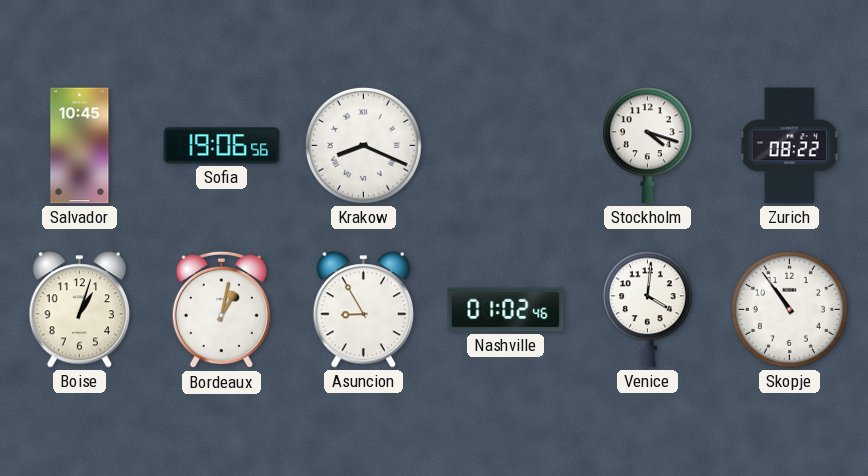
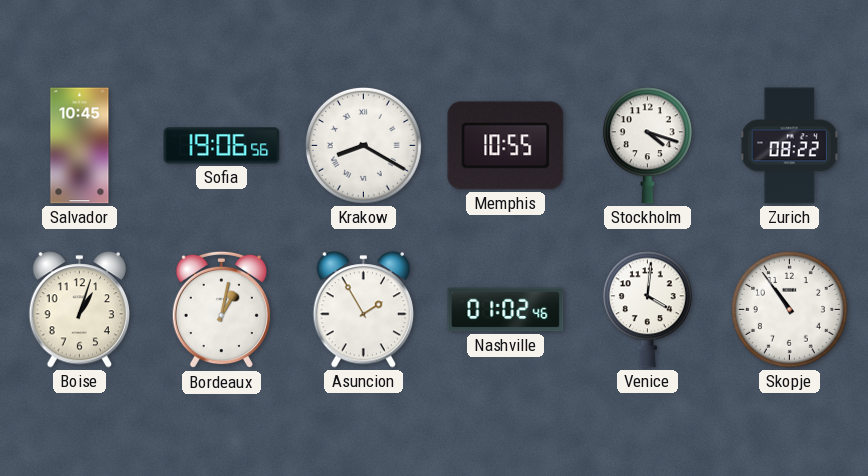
Krakow: 8:19 -> 8:20 (363, 145)
Memphis: none -> 10:55 (506, 146)
Asuncion: 8:55 -> 1:55 (363, 310)
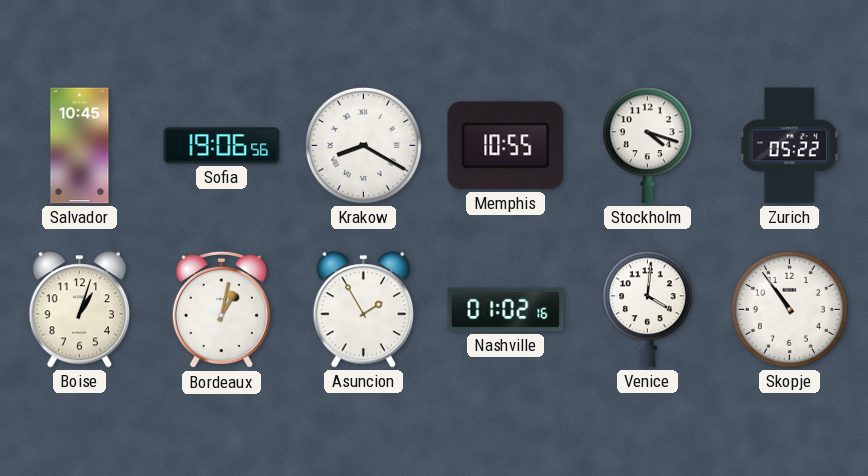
Zurich: 08:22 -> 05:22 (790, 146)
Nashville: 01:02:46 -> 01:02:16 (506, 310)
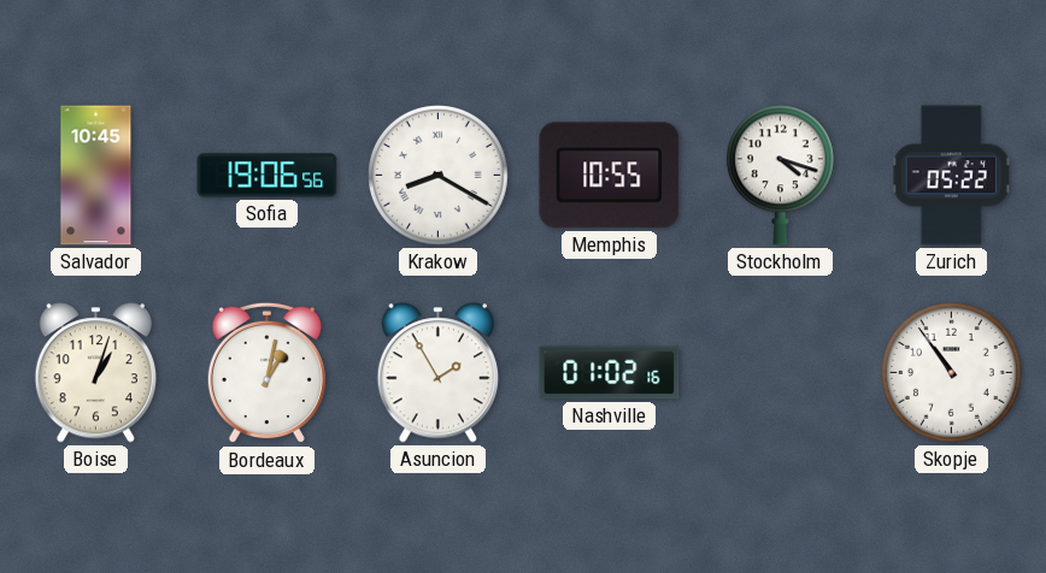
Venice: 4:01 -> none (647, 310)
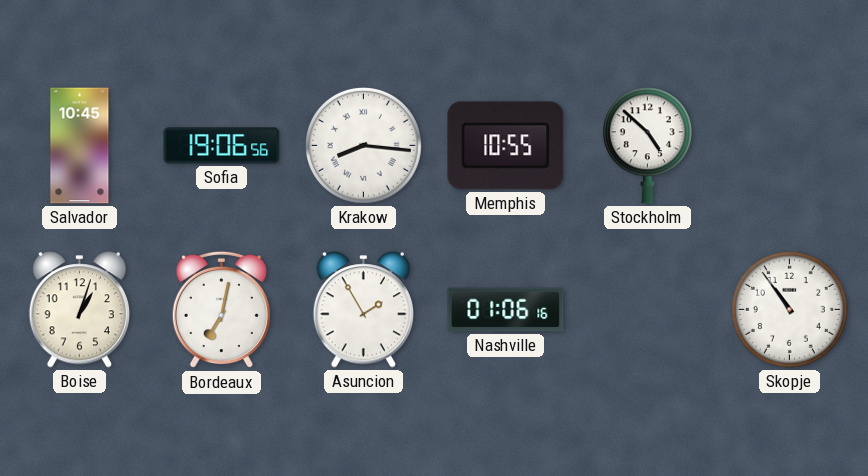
Krakow: 8:20 -> 8:16 (363, 145)
Stockholm: 4:18 -> 4:52 (647, 146)
Zurich: 05:22 -> none (952, 176)
Bordeaux: 1:02 -> 7:02 (221, 310)
Nashville: 01:02 -> 01:06 (506, 310)
